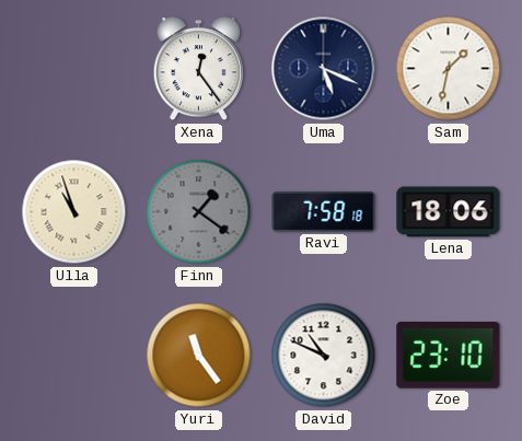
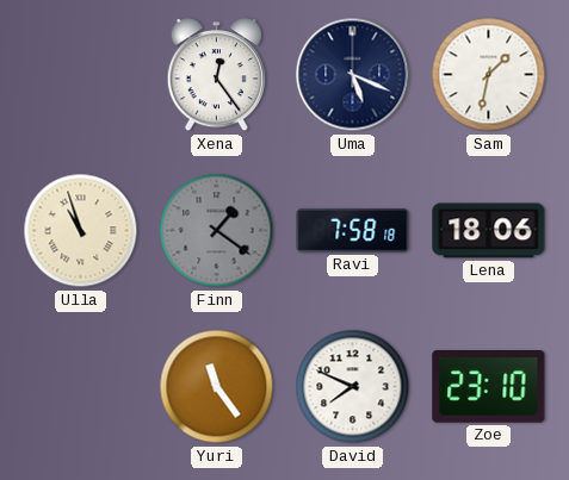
David: 10:49 -> 7:49 (353, 387)
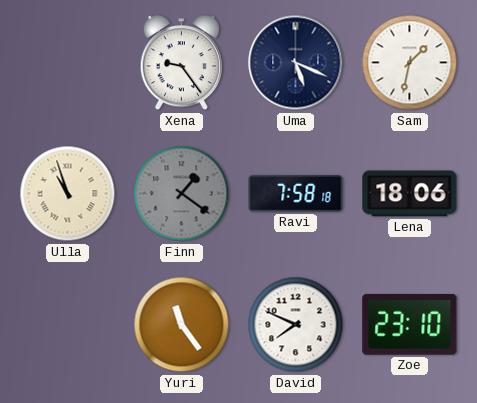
Xena: 12:24 -> 9:24 (181, 63)
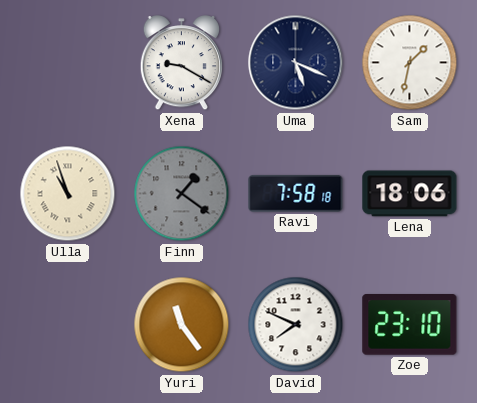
Xena: 9:24 -> 9:20 (181, 63)
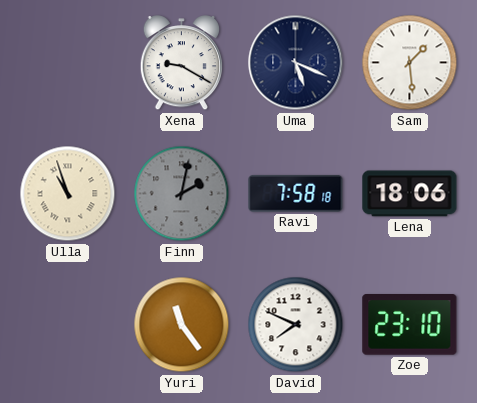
Sam: 1:32 -> 1:29 (410, 63)
Finn: 1:21 -> 2:02 (182, 194)
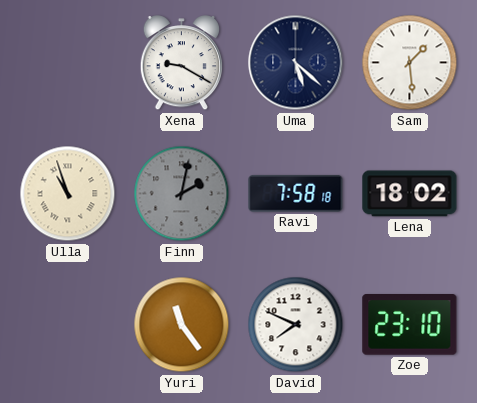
Uma: 5:19 -> 5:22 (296, 63)
Lena: 18:06 -> 18:02 (410, 194)
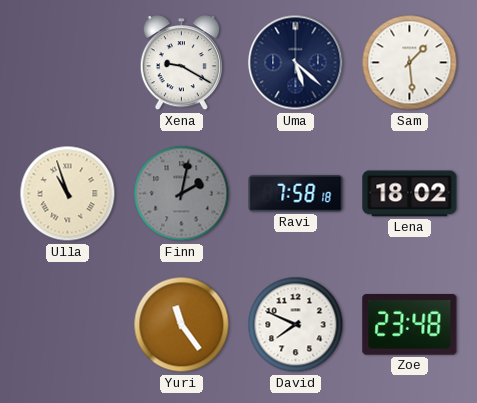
Zoe: 23:10 -> 23:48 (410, 325)
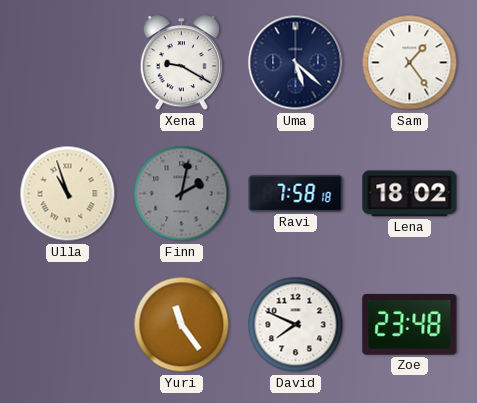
Sam: 1:29 -> 1:24 (410, 63)
